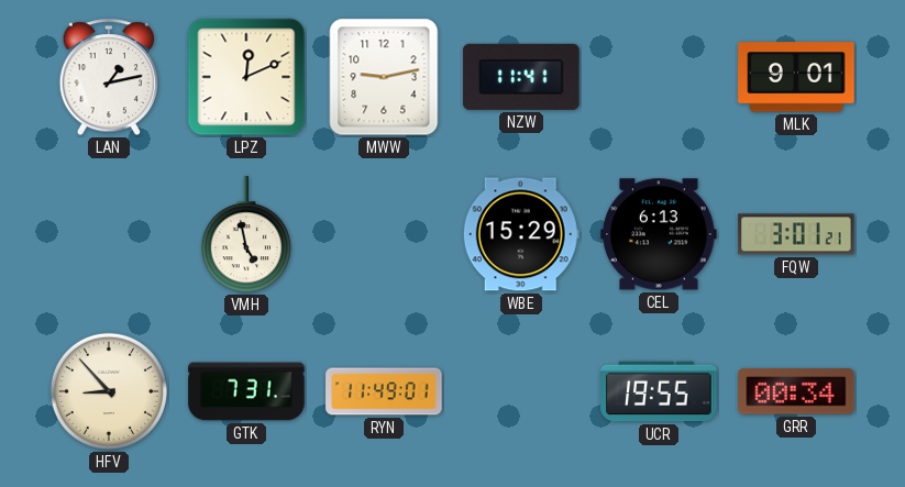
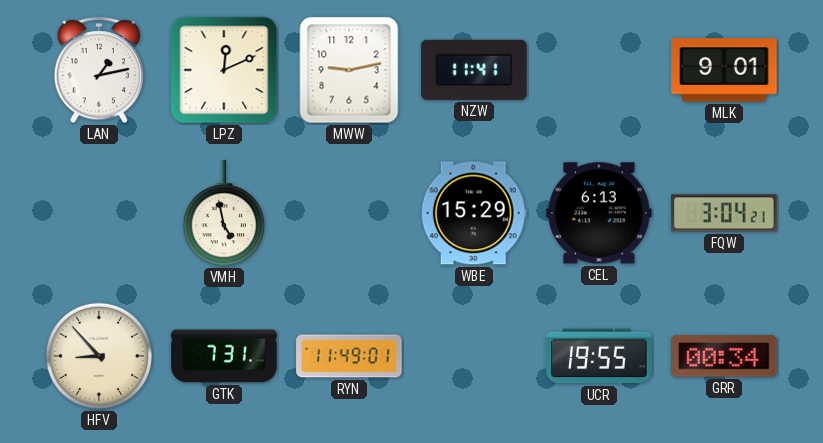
FQW: 3:01 -> 3:04 (724, 213)
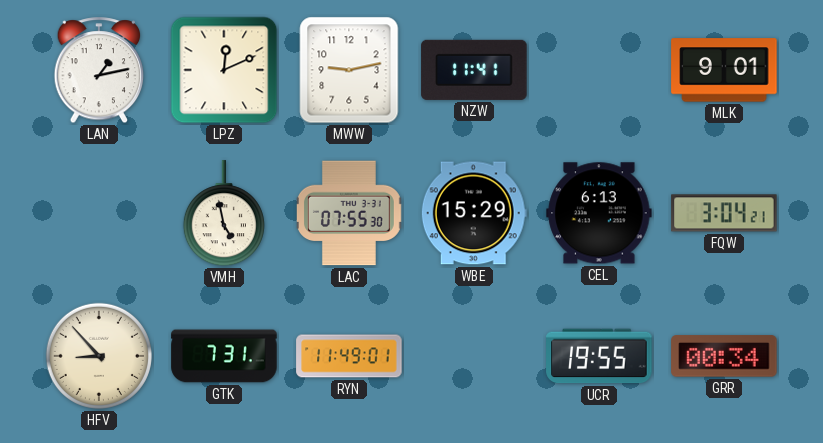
LAC: none -> 07:55 (349, 213)
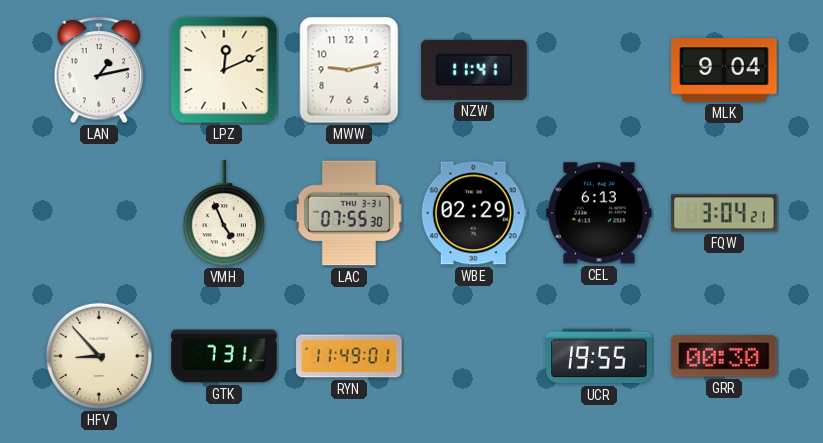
MLK: 9:01 -> 9:04 (724, 70)
VMH: 4:58 -> 4:56 (224, 214)
WBE: 15:29 -> 02:29 (474, 213)
GRR: 00:34 -> 00:30 (724, 356)
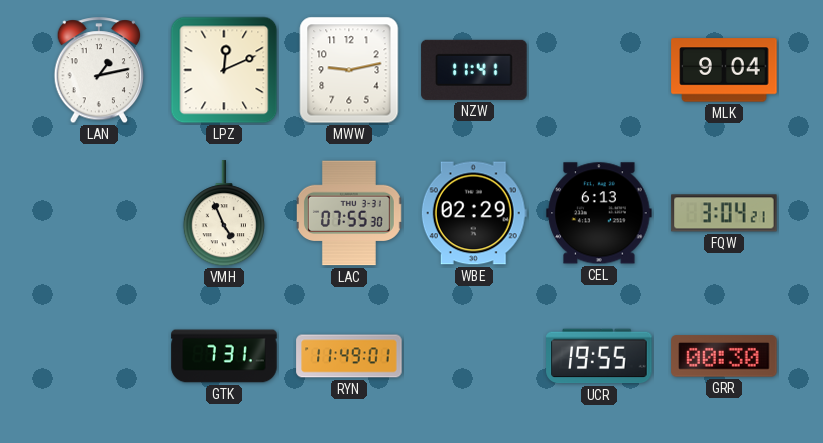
HFV: 8:53 -> none (99, 356)
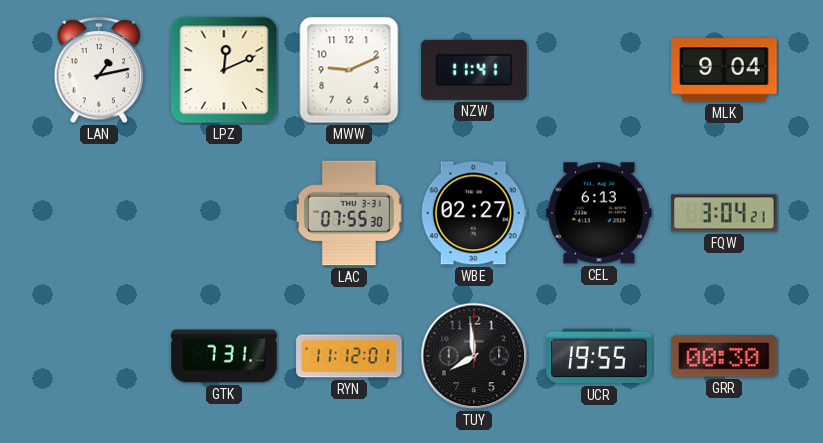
MWW: 9:13 -> 9:11 (349, 70)
VMH: 4:56 -> none (224, 214)
WBE: 02:29 -> 02:27 (474, 213)
RYN: 11:49 -> 11:12 (349, 356)
TUY: none -> 7:59 (474, 356)
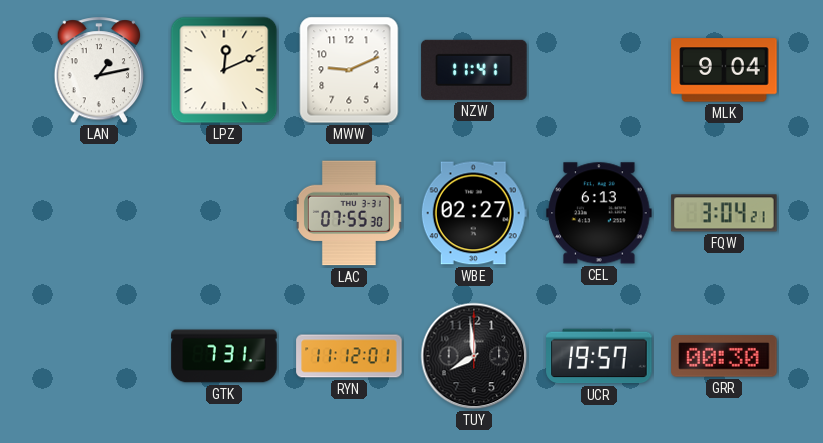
UCR: 19:55 -> 19:57 (599, 356)
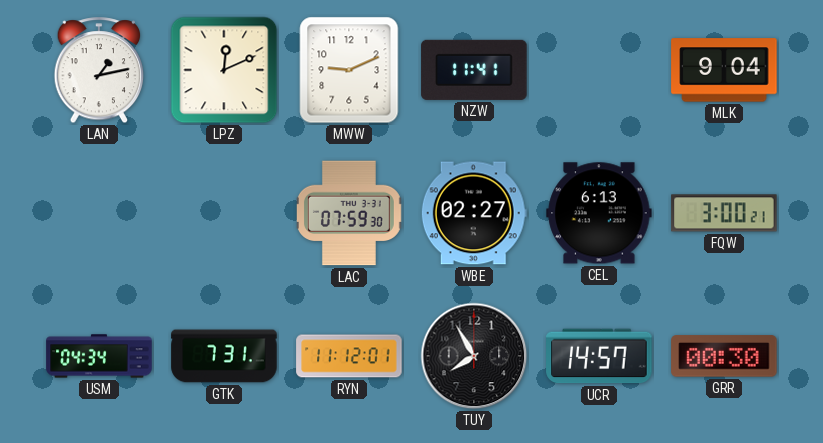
LAC: 07:55 -> 07:59 (349, 213)
FQW: 3:04 -> 3:00 (724, 213)
USM: none -> 04:34 (99, 356)
TUY: 7:59 -> 7:55 (474, 356)
UCR: 19:57 -> 14:57 (599, 356)
